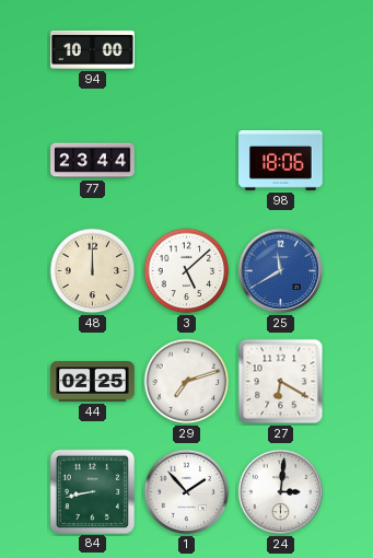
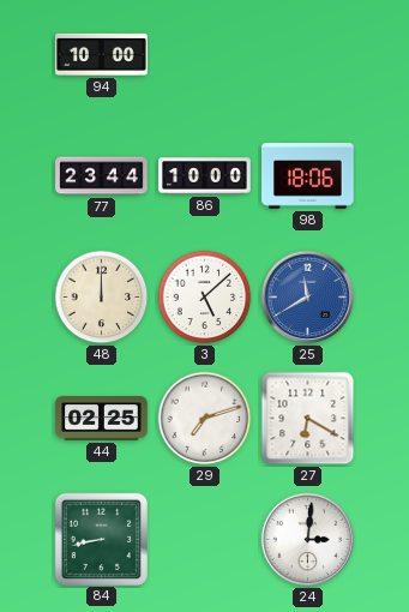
86: none -> 10:00 (205, 176)
1: 1:53 -> none (187, 492)
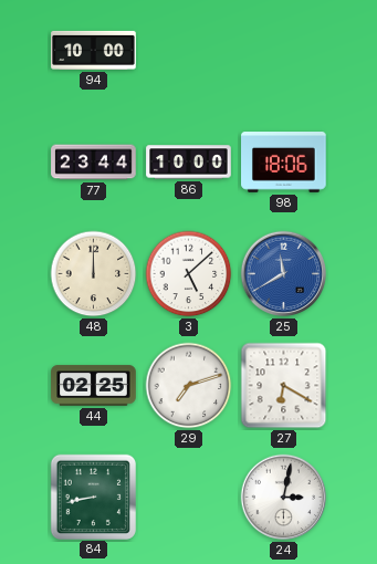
24: 3:01 -> 3:02 (284, 498)
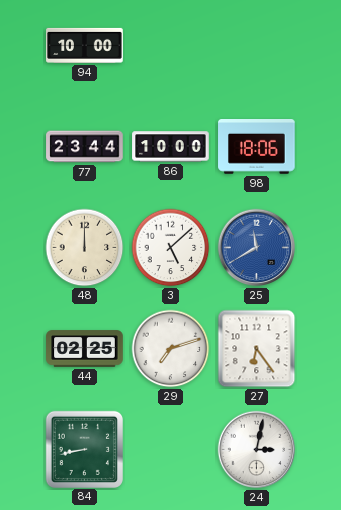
27: 6:20 -> 6:24 (257, 349)
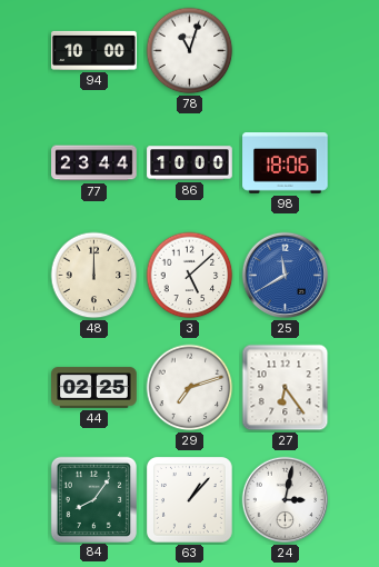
78: none -> 11:03 (190, 51)
84: 8:43 -> 8:06 (93, 499)
63: none -> 1:07 (190, 500)
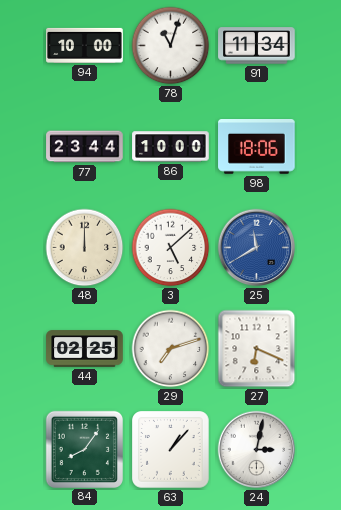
91: none -> 11:34 (257, 46)
27: 6:24 -> 6:19 (257, 349)
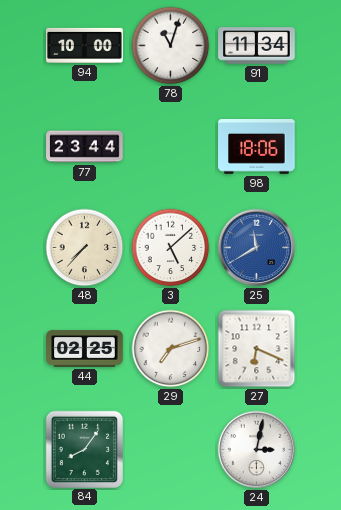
86: 10:00 -> none (171, 147)
48: 12:00 -> 7:37 (85, 248)
63: 1:07 -> none (171, 450)
